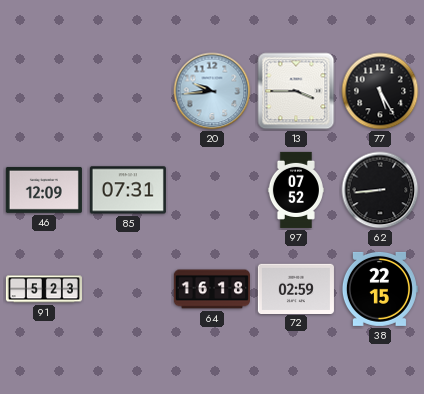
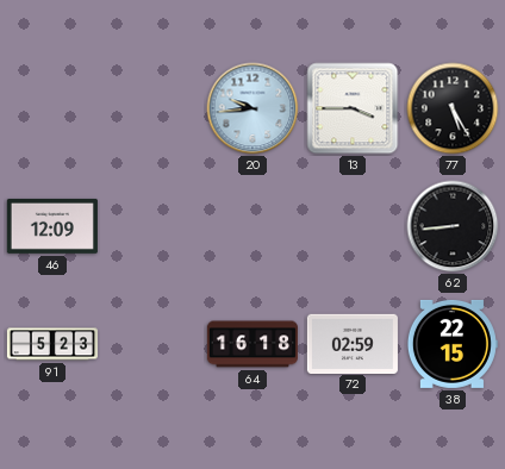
85: 07:31 -> none (128, 190)
97: 07:52 -> none (296, 190)
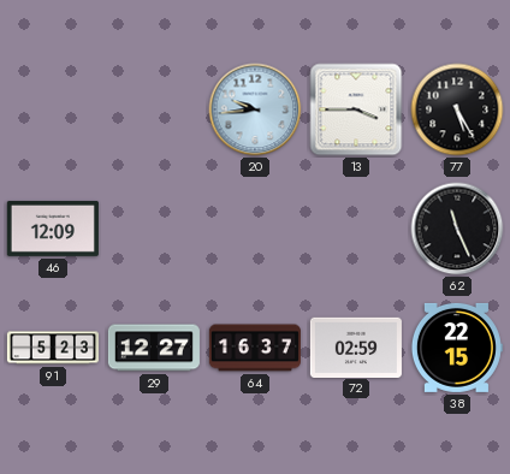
62: 8:44 -> 11:26 (457, 229)
29: none -> 12:27 (154, 348)
64: 16:18 -> 16:37 (255, 348)
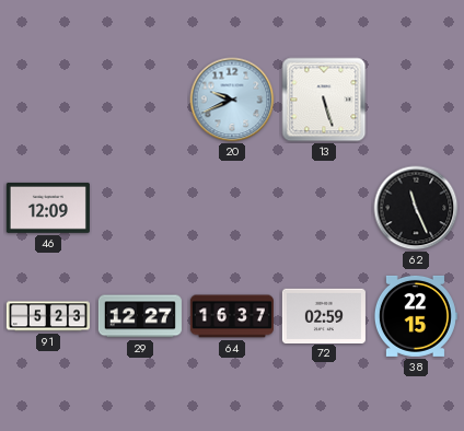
20: 9:44 -> 9:41 (232, 100)
13: 3:45 -> 5:27 (324, 100)
77: 5:25 -> none (457, 109)
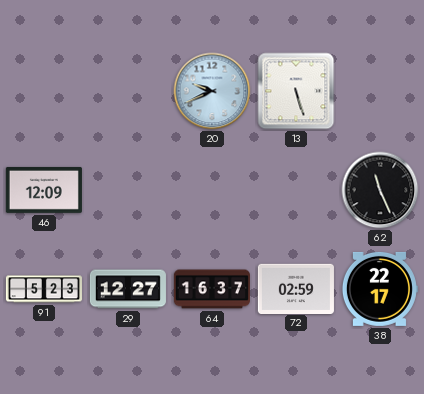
38: 22:15 -> 22:17 (379, 289)
